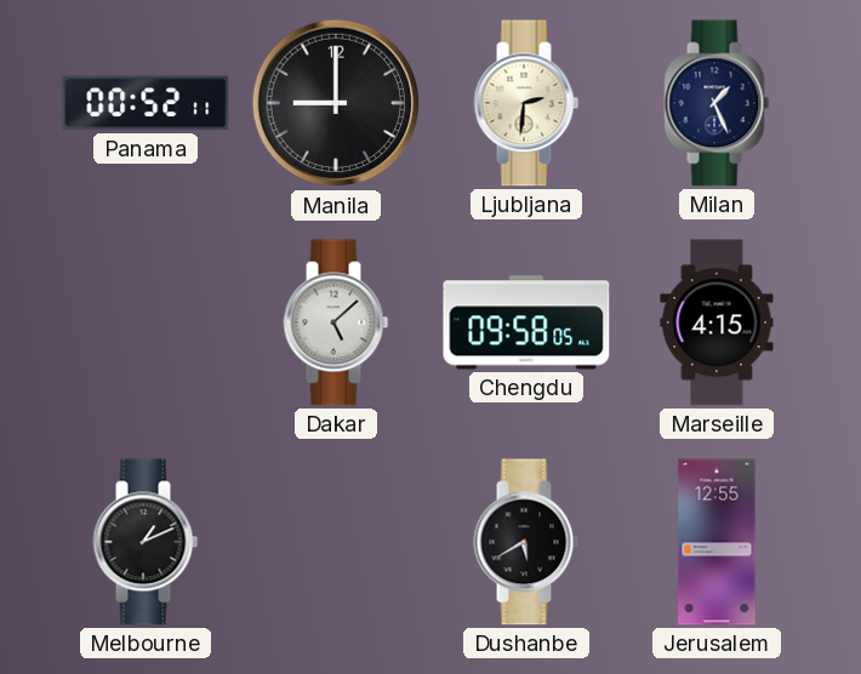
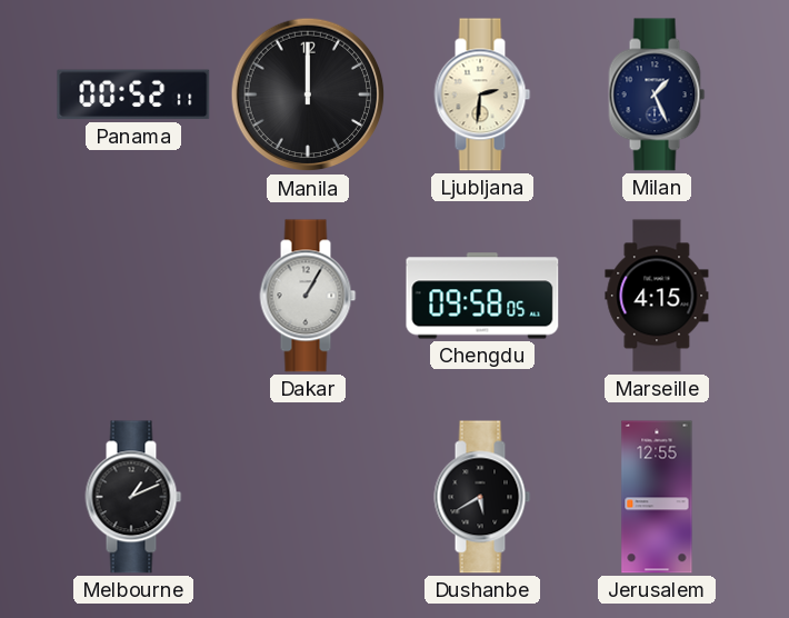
Manila: 9:00 -> 12:00 (308, 94)
Dakar: 5:08 -> 1:05 (308, 296)
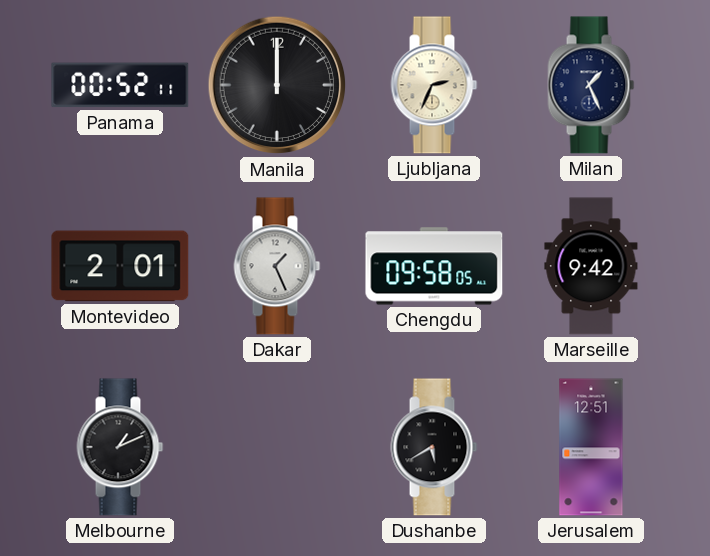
Ljubljana: 2:31 -> 2:34 (434, 85)
Montevideo: none -> 2:01 (120, 266)
Dakar: 1:05 -> 1:26 (277, 266)
Marseille: 4:15 -> 9:42 (591, 266)
Jerusalem: 12:55 -> 12:51 (591, 447)
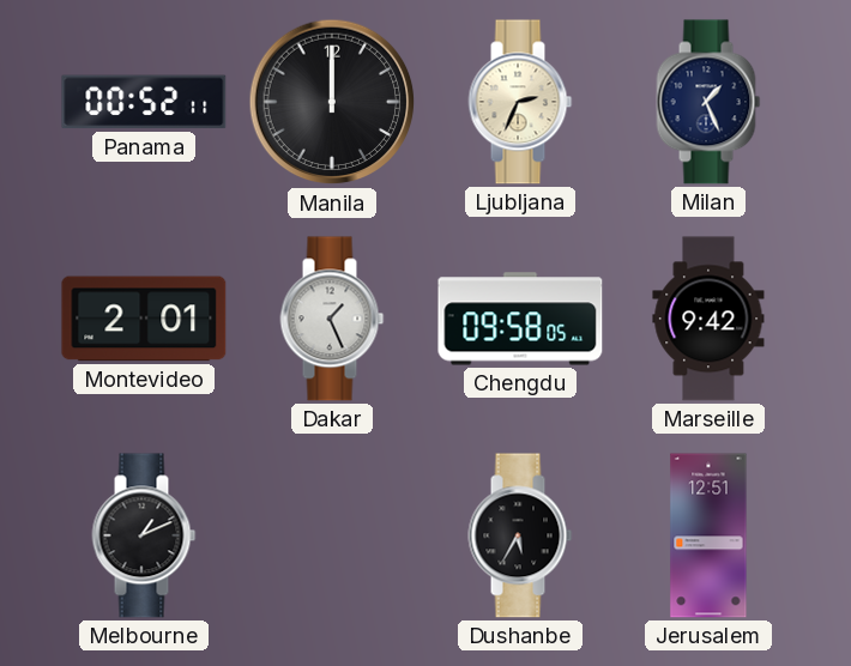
Dushanbe: 5:40 -> 5:35 (520, 535)
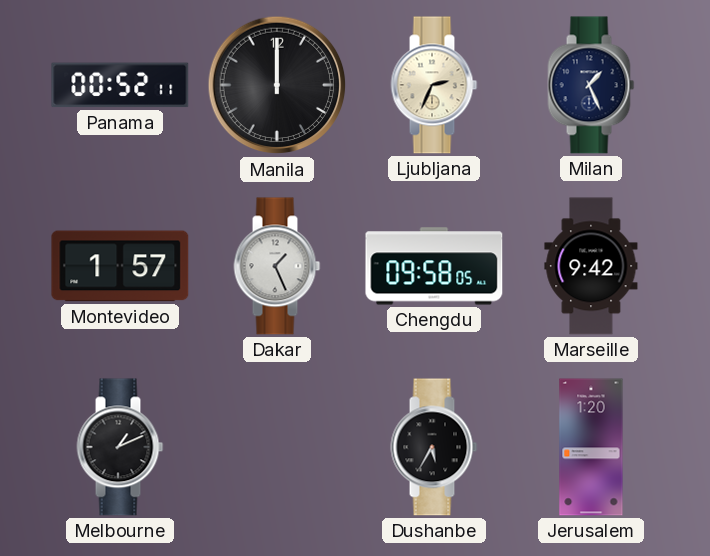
Montevideo: 2:01 -> 1:57 (120, 266)
Jerusalem: 12:51 -> 1:20 (591, 447)
